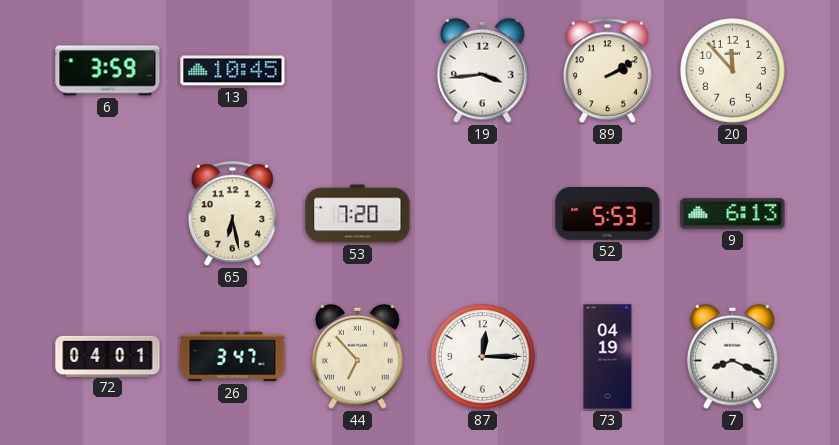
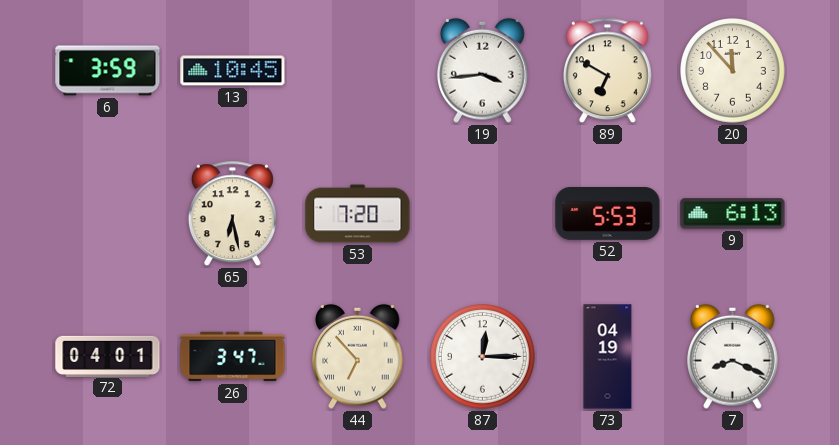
89: 2:10 -> 6:50 (607, 71)
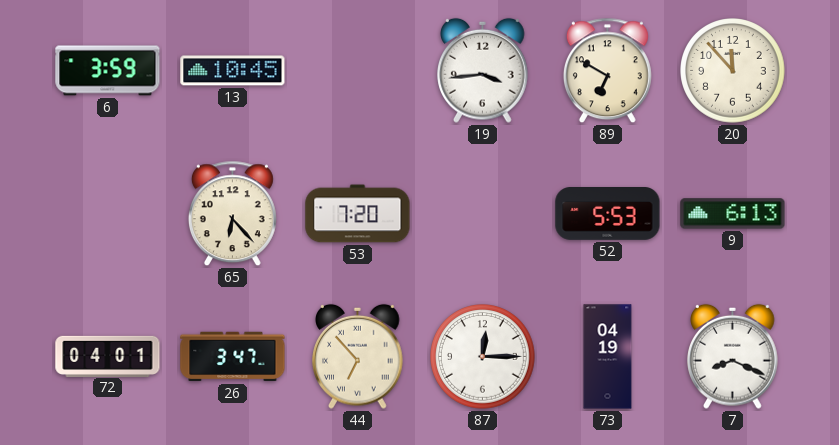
65: 6:28 -> 6:23 (232, 214)
